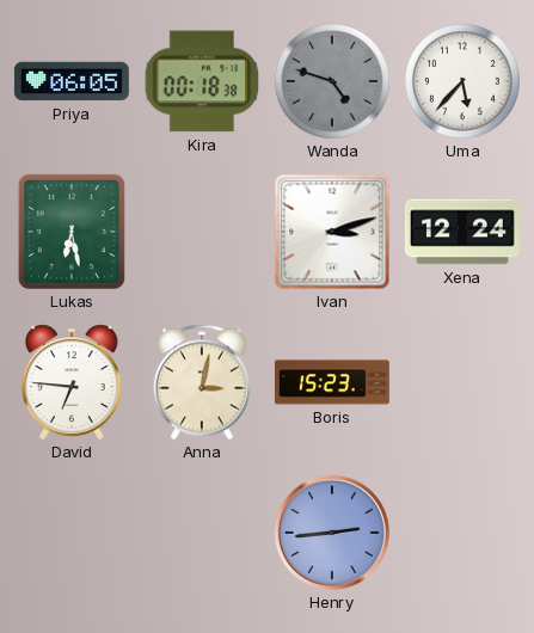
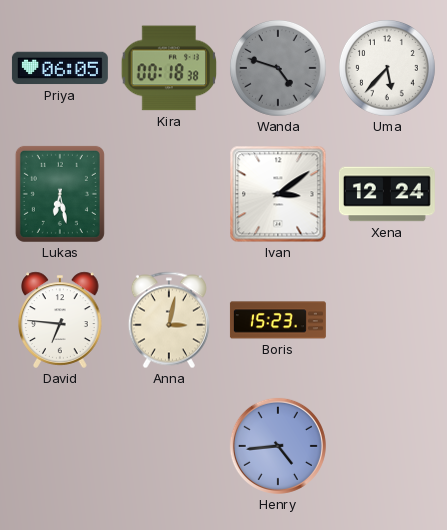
Ivan: 3:12 -> 3:09 (278, 194)
Henry: 2:44 -> 4:44 (278, 446)
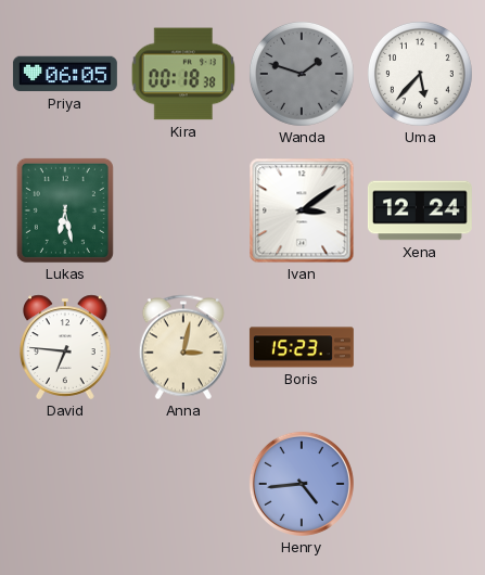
Wanda: 4:48 -> 1:48 (302, 74)
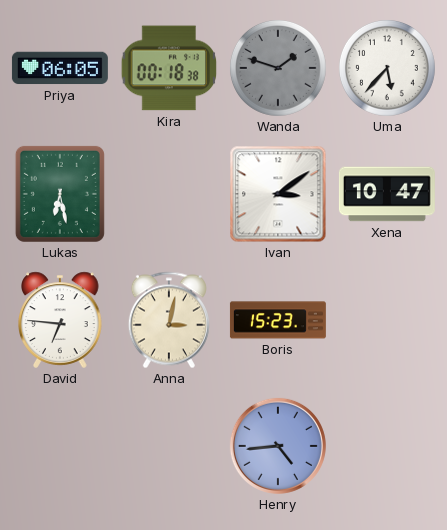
Xena: 12:24 -> 10:47 (387, 194)
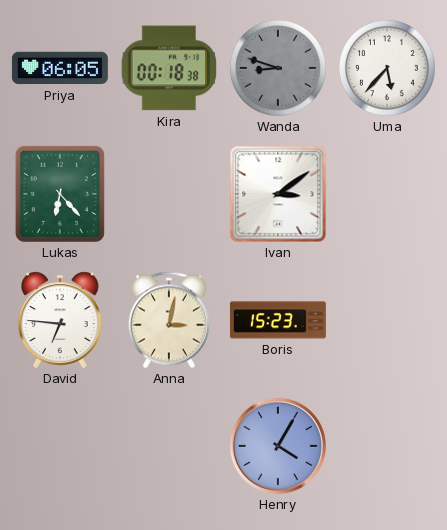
Wanda: 1:48 -> 8:48 (278, 68)
Lukas: 6:28 -> 6:23 (60, 194)
Xena: 10:47 -> none (387, 194)
Henry: 4:44 -> 4:05 (278, 446)
